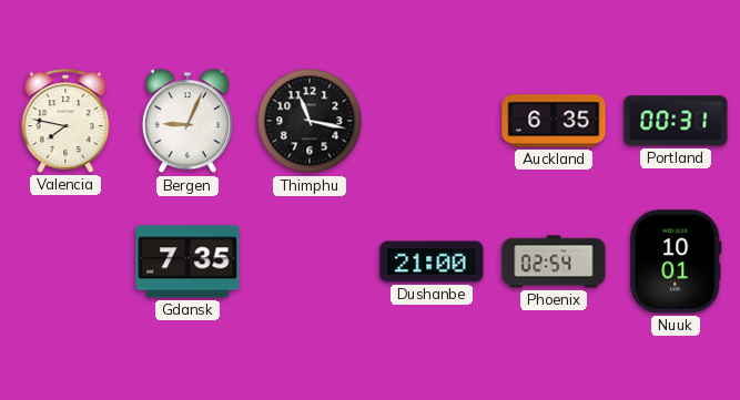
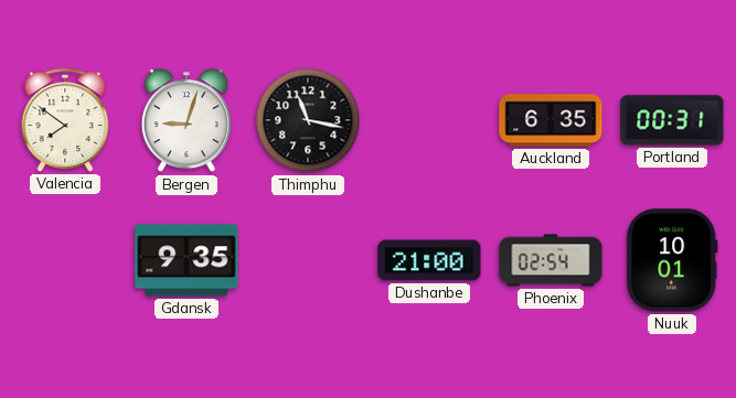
Valencia: 7:47 -> 7:51 (65, 120)
Bergen: 9:04 -> 9:03 (186, 121)
Gdansk: 7:35 -> 9:35 (186, 260)
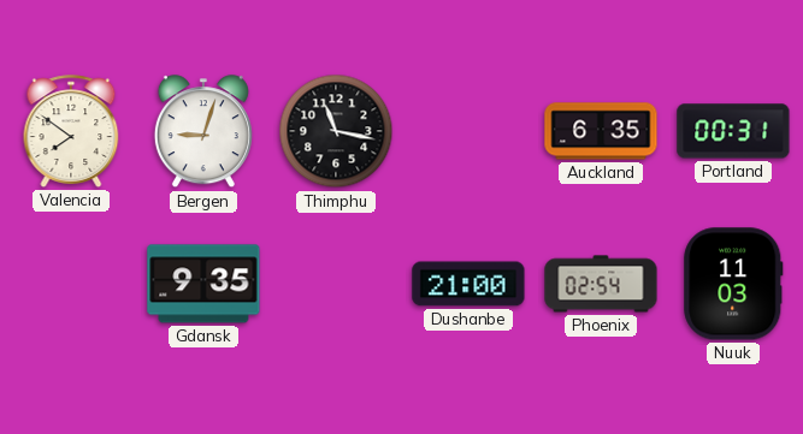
Nuuk: 10:01 -> 11:03 (733, 284)
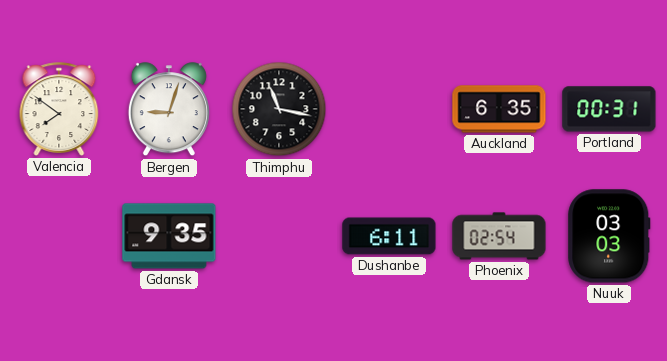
Dushanbe: 21:00 -> 6:11 (389, 236)
Nuuk: 11:03 -> 03:03 (609, 236)
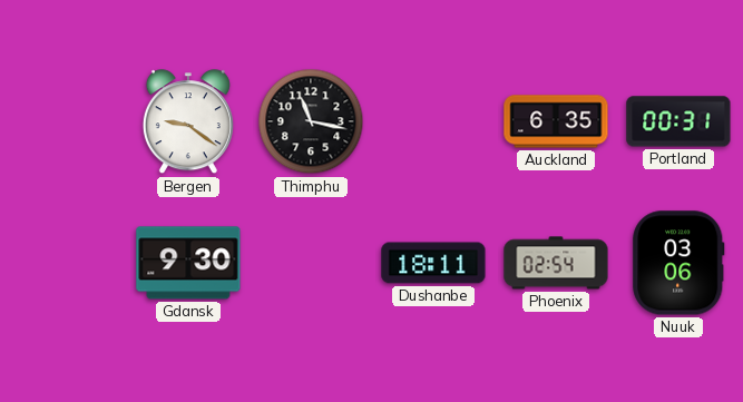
Valencia: 7:51 -> none (59, 109)
Bergen: 9:03 -> 9:21 (188, 122)
Gdansk: 9:35 -> 9:30 (188, 263)
Dushanbe: 6:11 -> 18:11 (433, 263)
Nuuk: 03:03 -> 03:06 (678, 263)
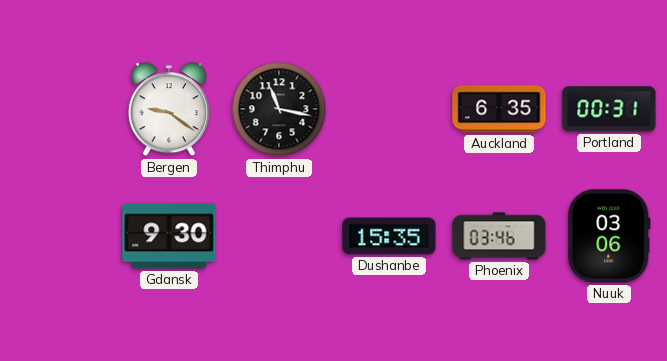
Dushanbe: 18:11 -> 15:35 (389, 236)
Phoenix: 02:54 -> 03:46 (499, 236)
